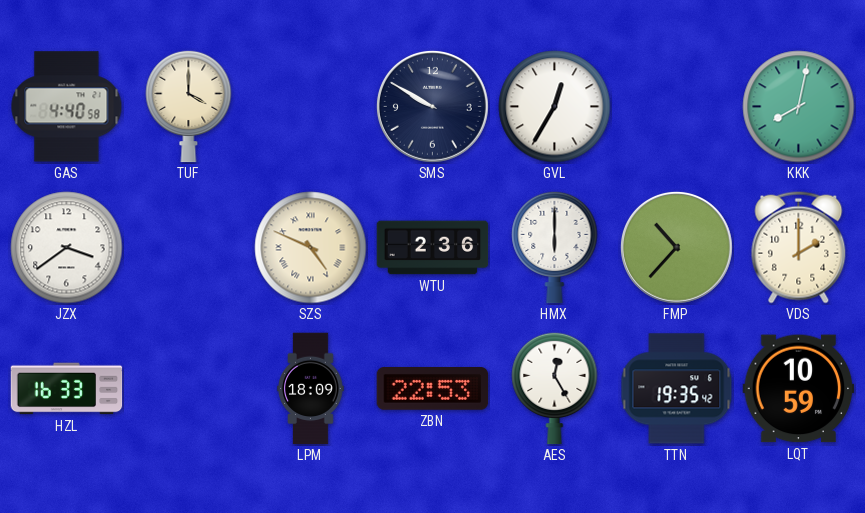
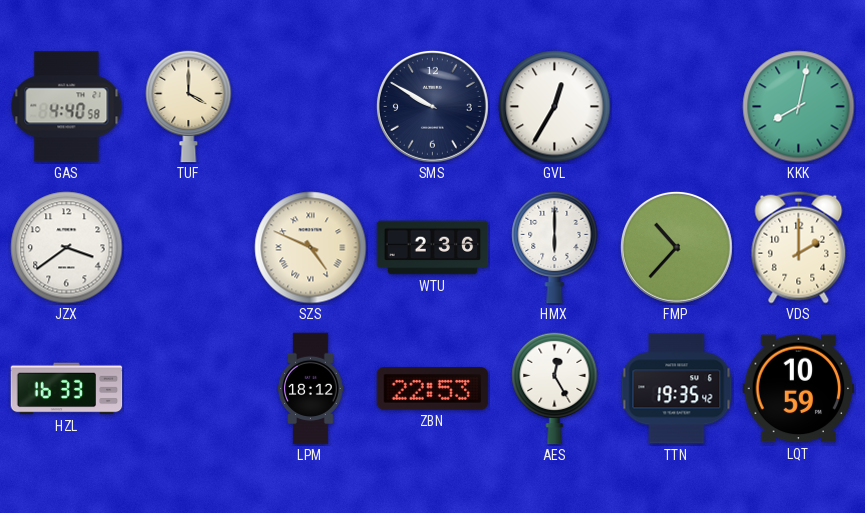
LPM: 18:09 -> 18:12 (311, 389)
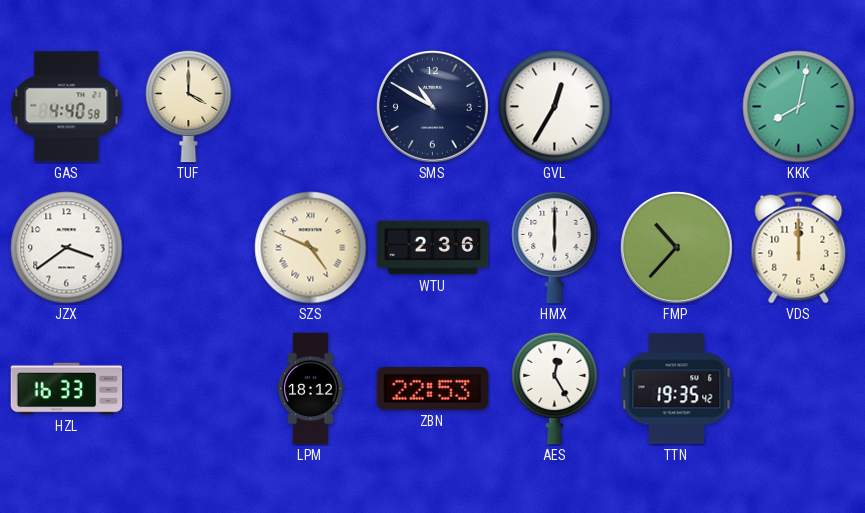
SMS: 9:50 -> 10:50 (432, 106)
VDS: 2:00 -> 12:00 (799, 248)
LQT: 10:59 -> none (799, 389)
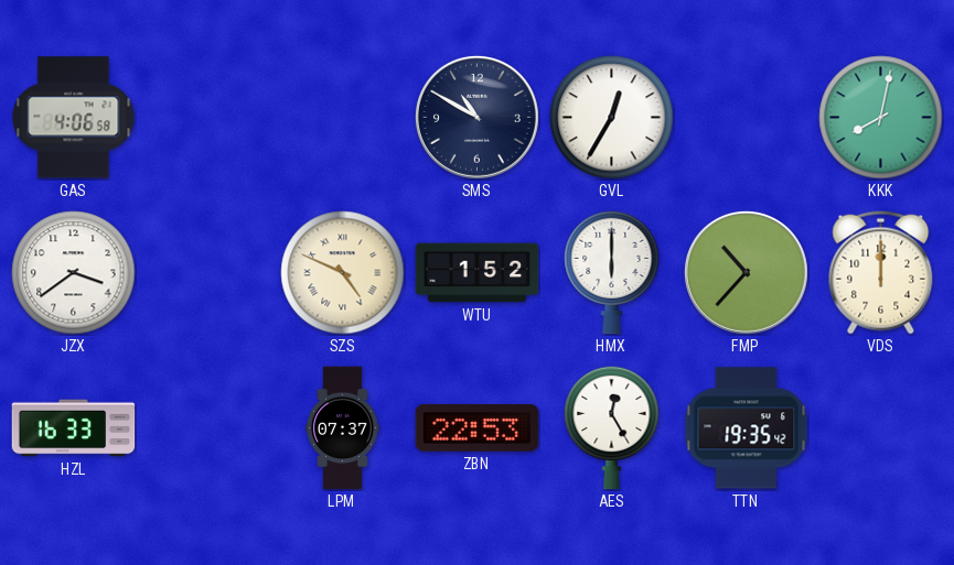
GAS: 4:40 -> 4:06 (74, 118)
TUF: 4:00 -> none (189, 106)
WTU: 2:36 -> 1:52 (478, 273)
LPM: 18:12 -> 07:37 (343, 428)
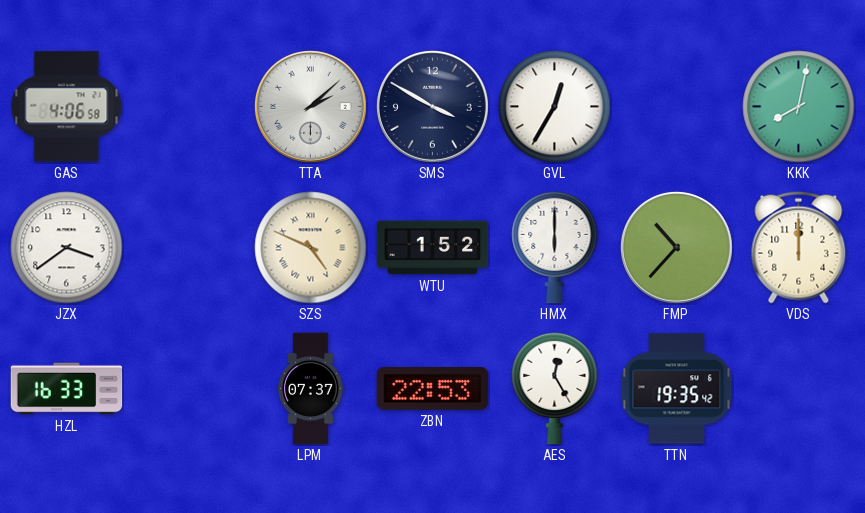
TTA: none -> 2:08 (310, 106)
SMS: 10:50 -> 3:50 (432, 106)
